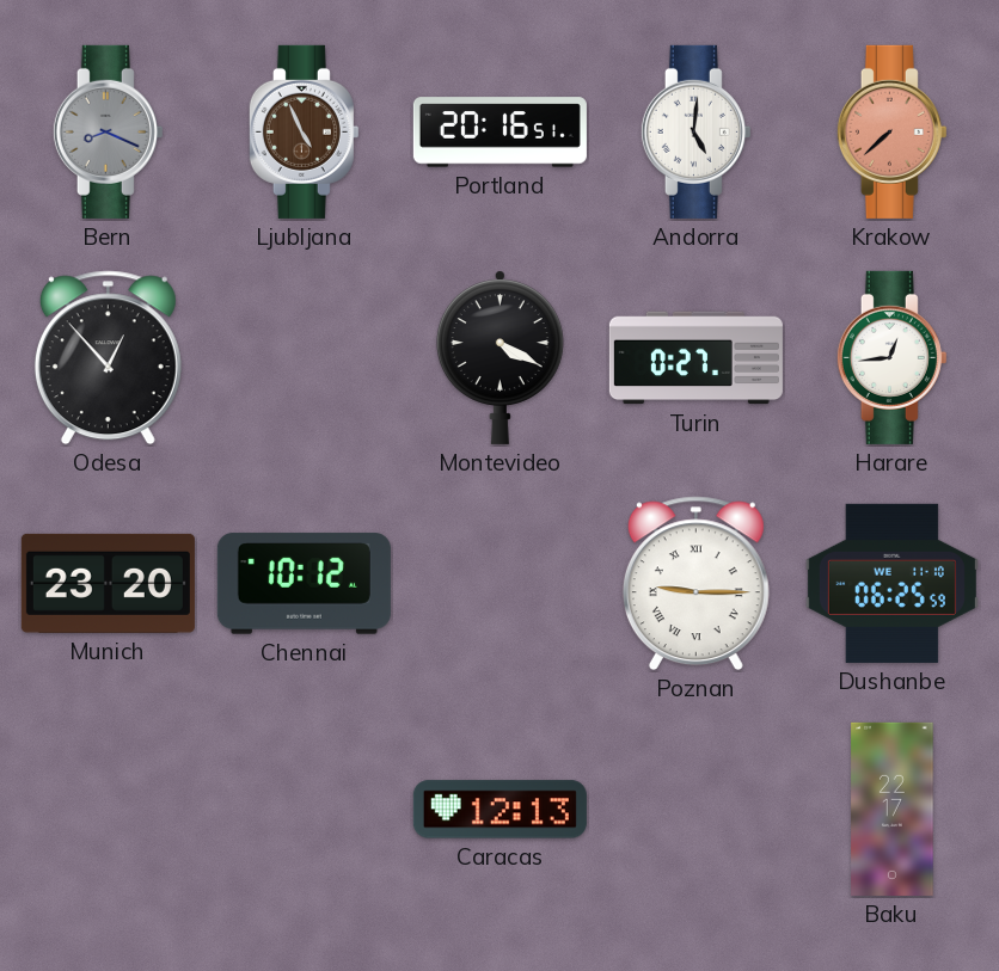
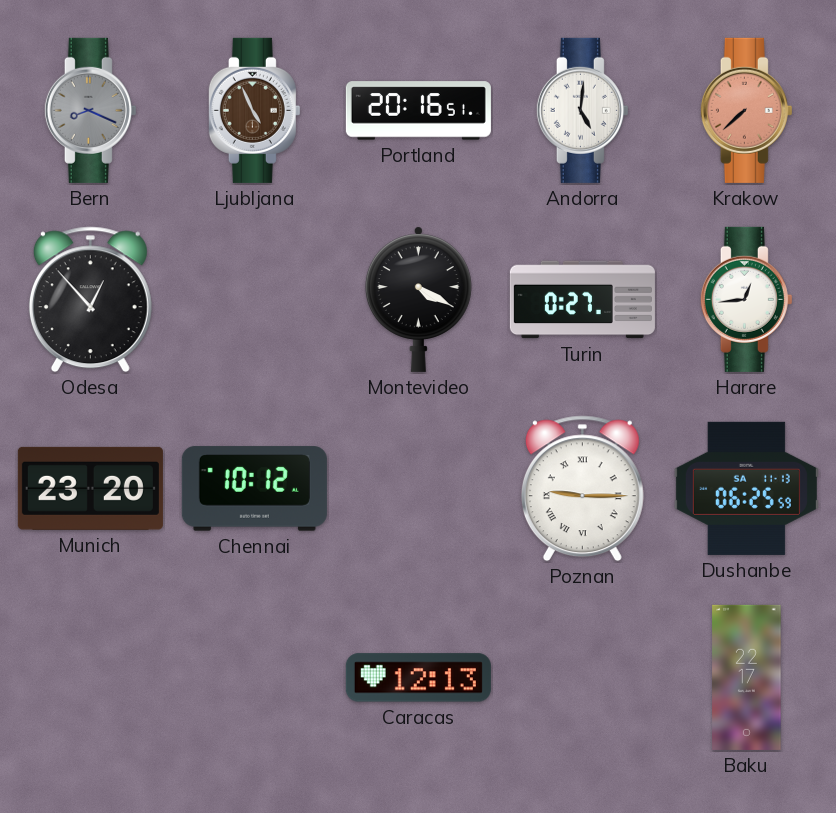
Dushanbe date: WE 11-10 -> SA 11-13 (746, 488)
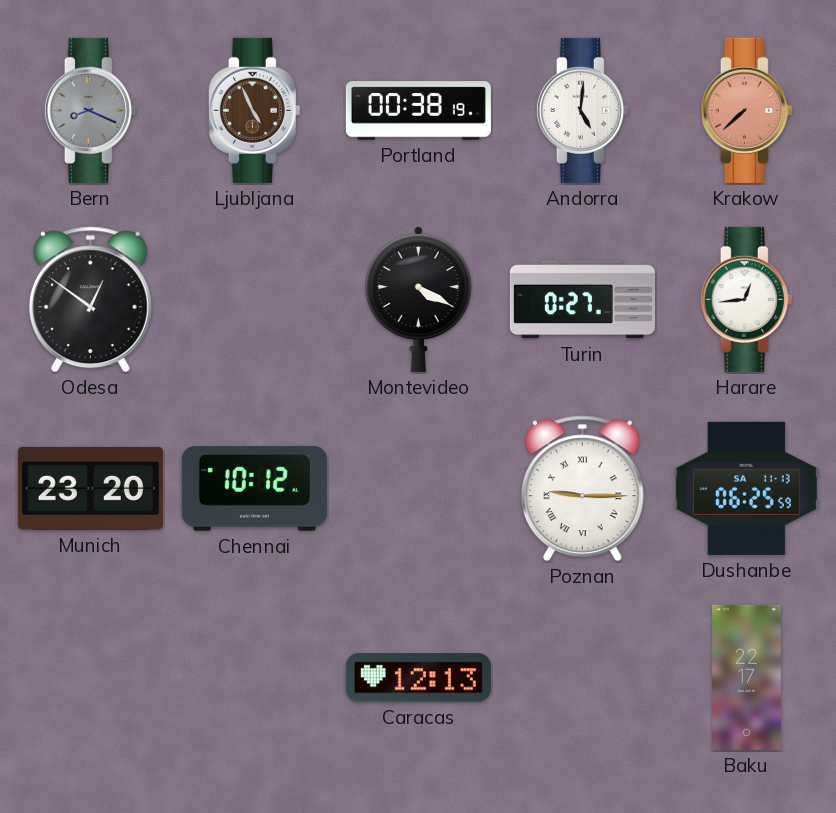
Portland: 20:16 -> 00:38 (418, 111)
Odesa: 12:53 -> 12:51 (90, 300)
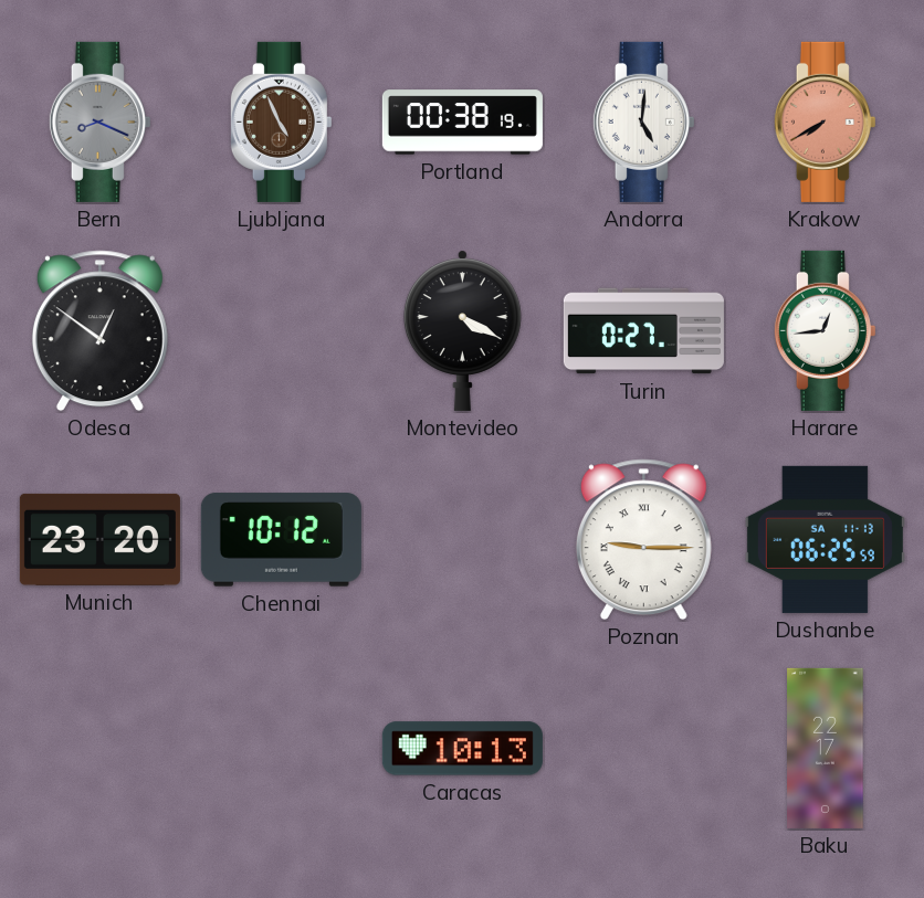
Krakow: 7:38 -> 7:40 (825, 122)
Caracas: 12:13 -> 10:13 (462, 749)
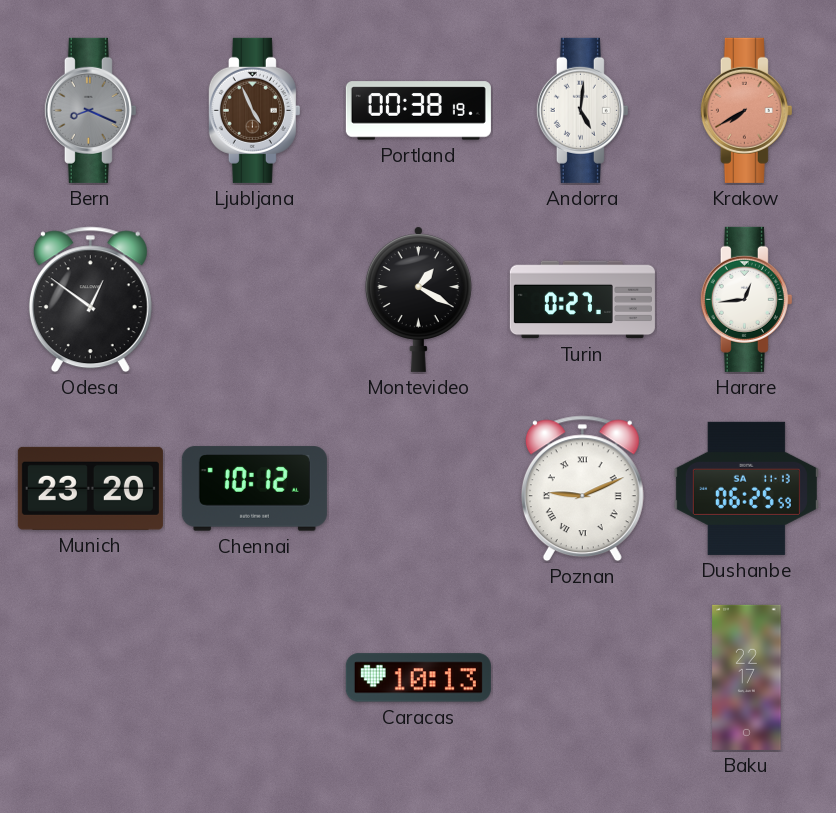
Montevideo: 4:20 -> 1:20 (418, 299)
Poznan: 9:15 -> 9:11 (582, 489)
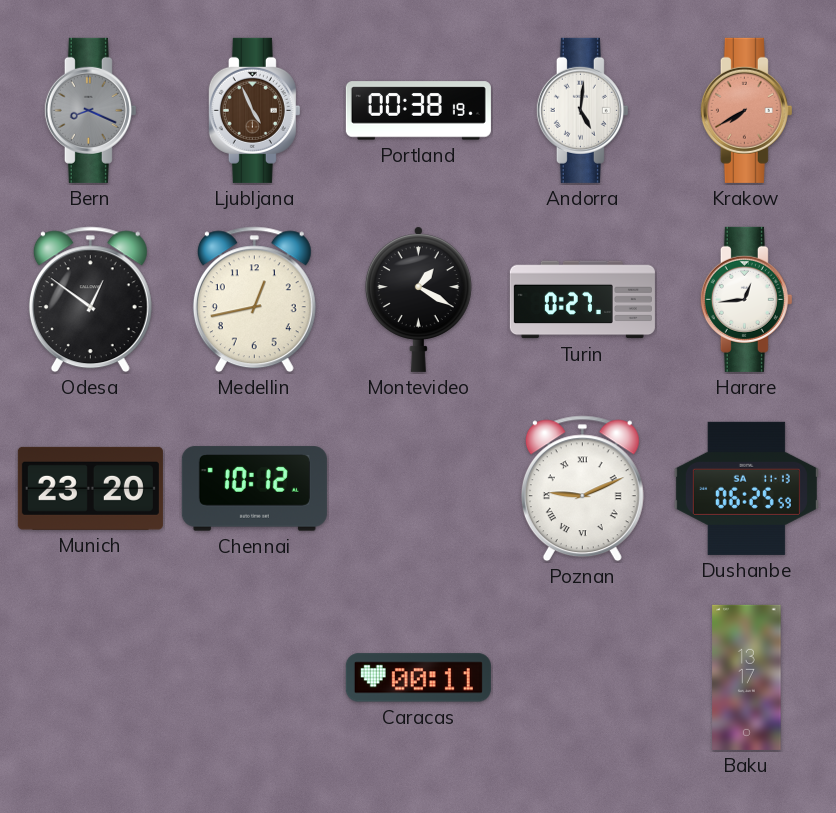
Medellin: none -> 12:43 (254, 300)
Caracas: 10:13 -> 00:11 (418, 678)
Baku: 22:17 -> 13:17 (747, 677)
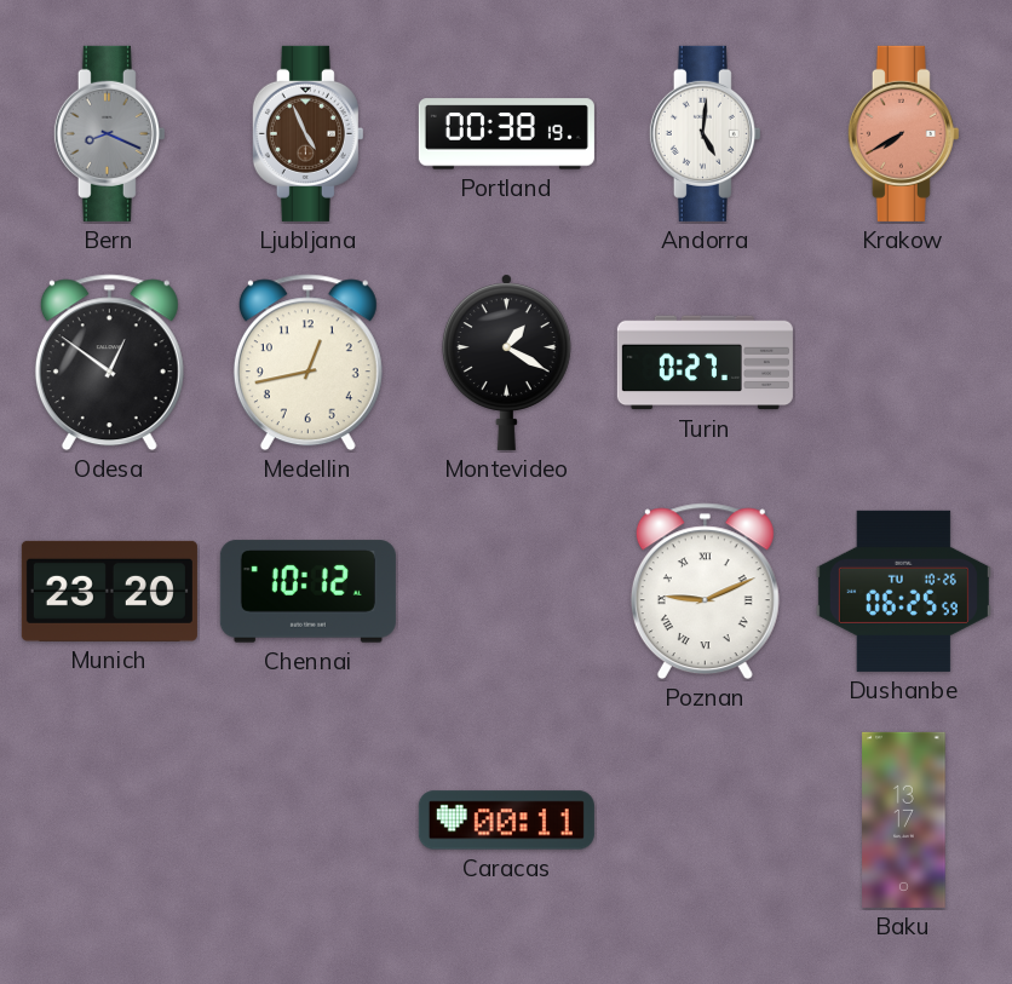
Harare: 12:44 -> none (746, 299)
Dushanbe date: SA 11-13 -> TU 10-26 (903, 591)
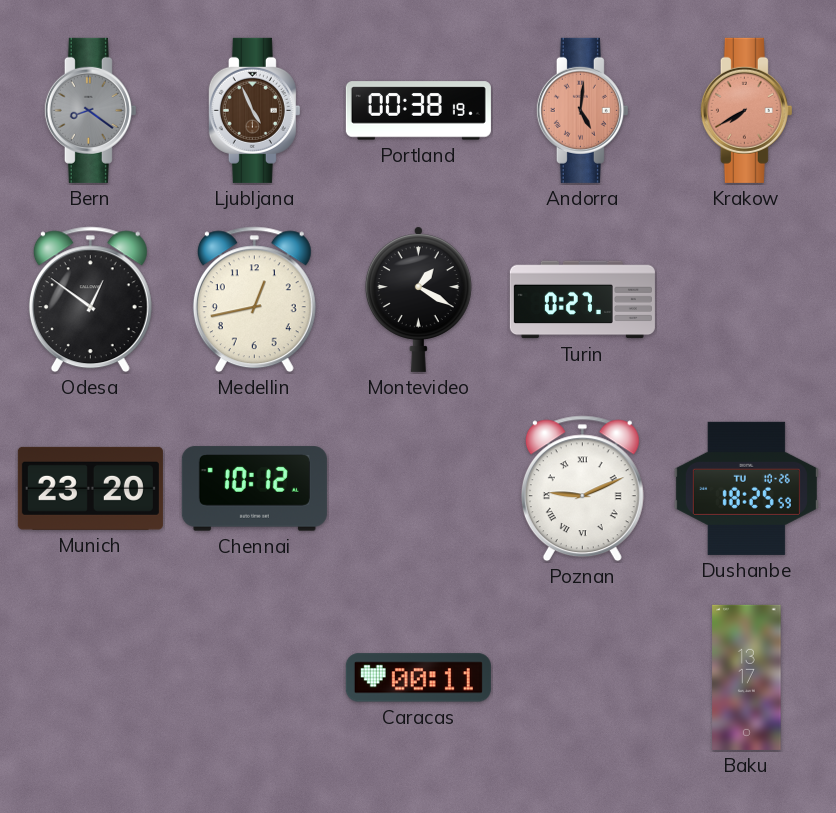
Bern: 8:19 -> 8:21 (90, 110)
Andorra dial: white -> salmon (582, 110)
Dushanbe: 06:25 -> 18:25 (746, 488)
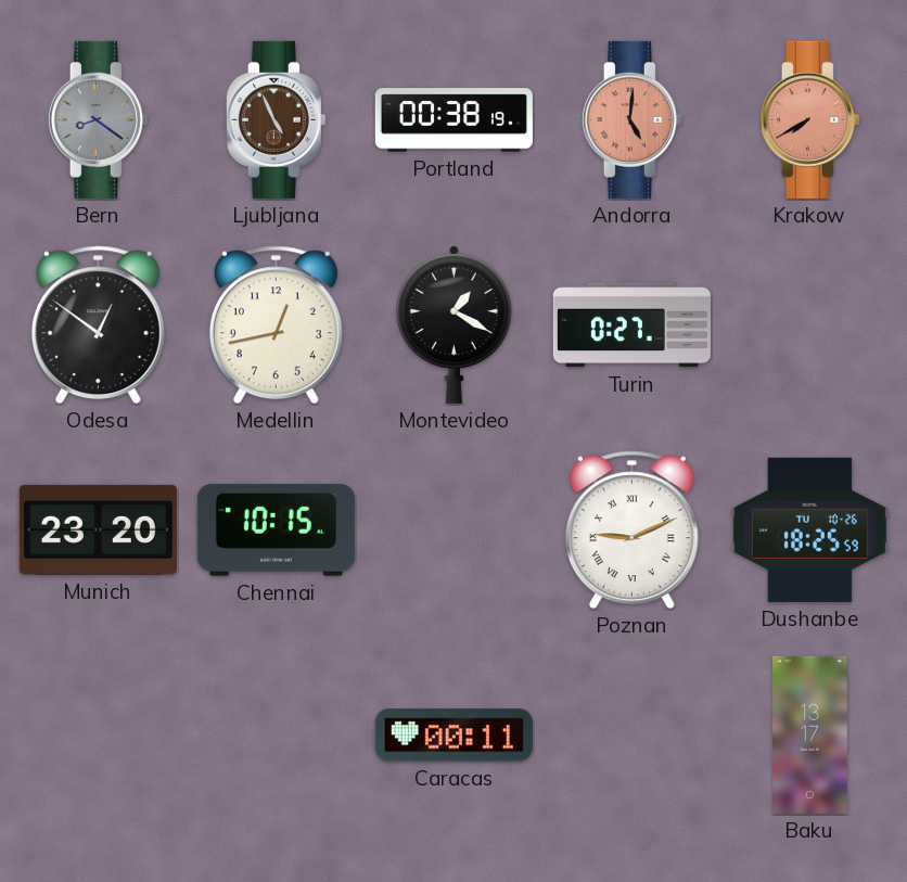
Chennai: 10:12 -> 10:15 (276, 531)
